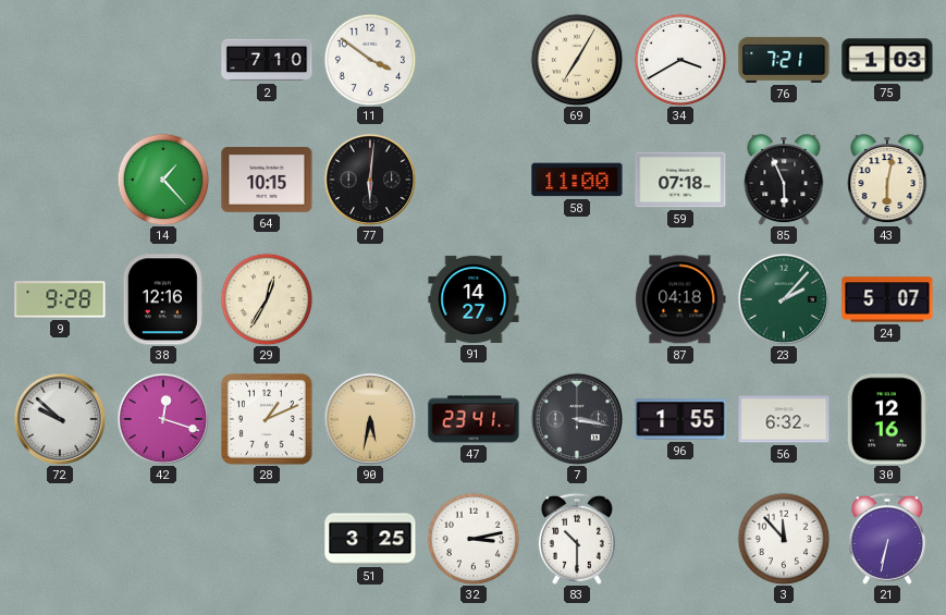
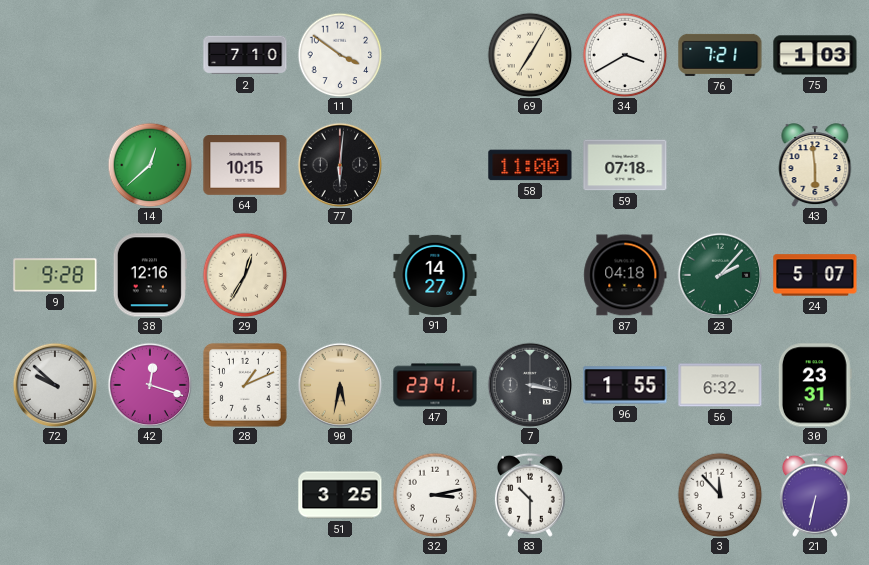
14: 1:23 -> 12:38 (150, 165)
85: 5:56 -> none (784, 180)
43: 6:02 -> 5:59 (815, 165)
30: 12:16 -> 23:31 (815, 385)
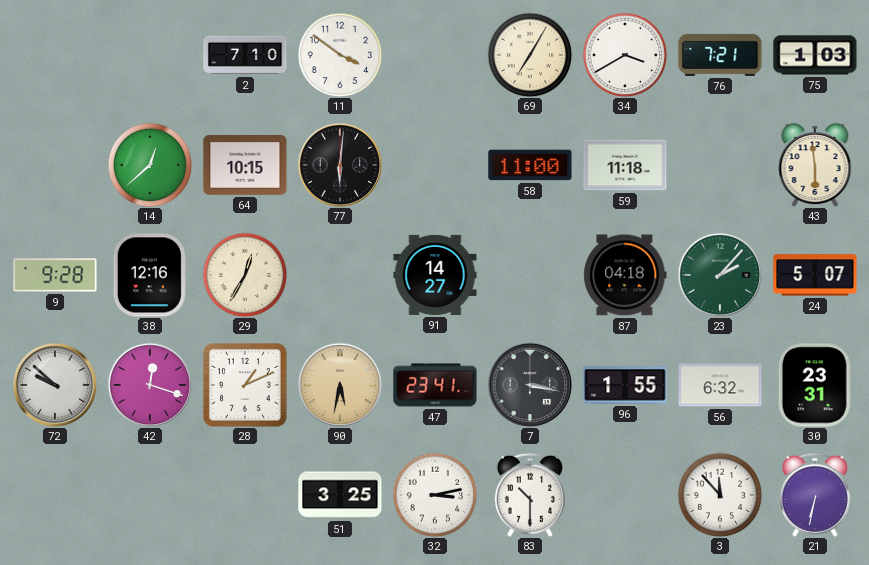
59: 07:18 -> 11:18 (625, 165)
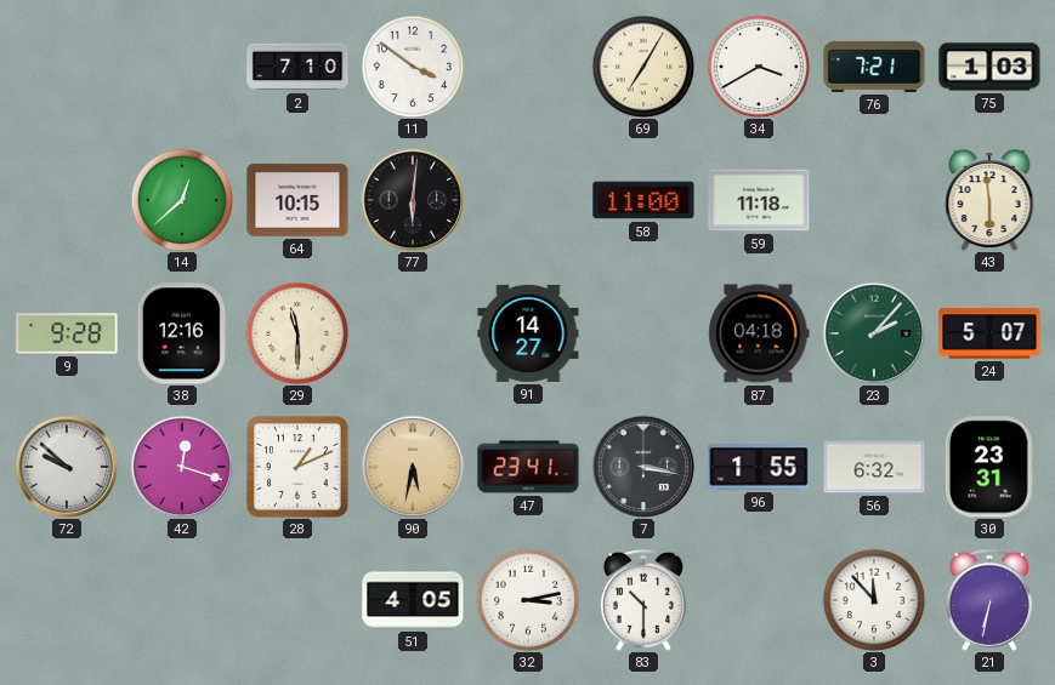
29: 12:35 -> 11:30 (297, 333)
51: 3:25 -> 4:05 (413, 600)
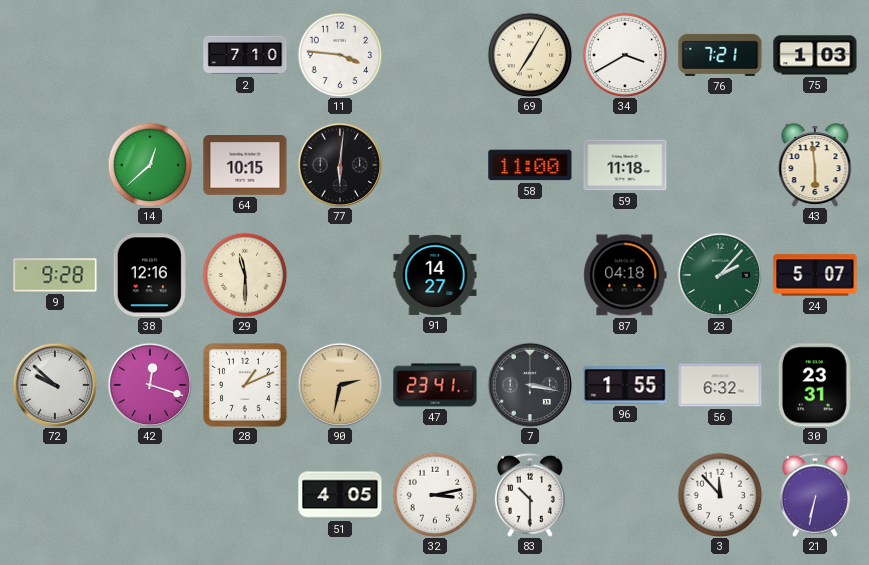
11: 3:51 -> 3:46 (340, 55)
90: 5:32 -> 2:32 (340, 385)
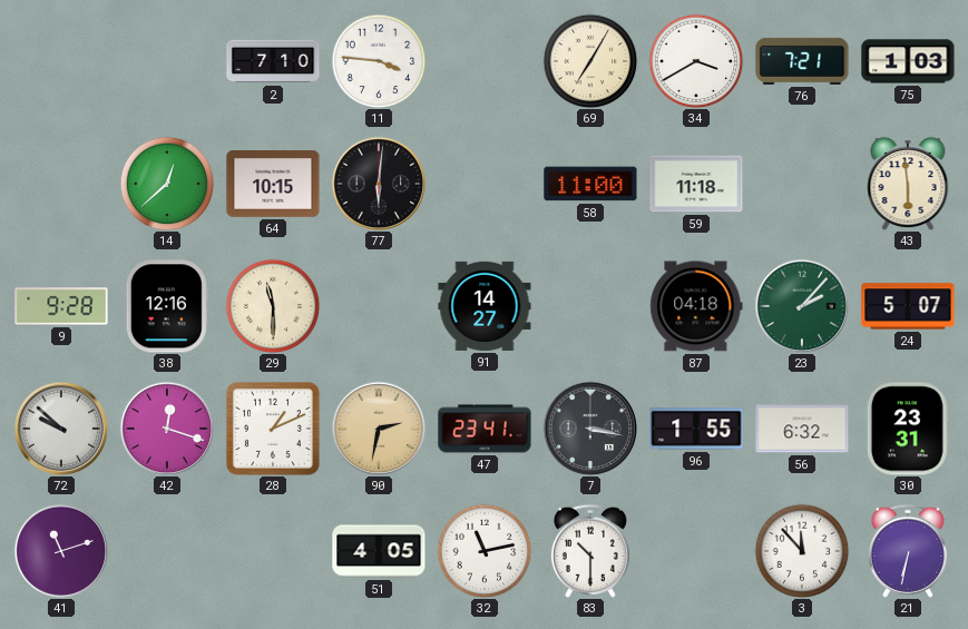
41: none -> 11:12 (61, 551)
32: 3:13 -> 11:13 (485, 551)
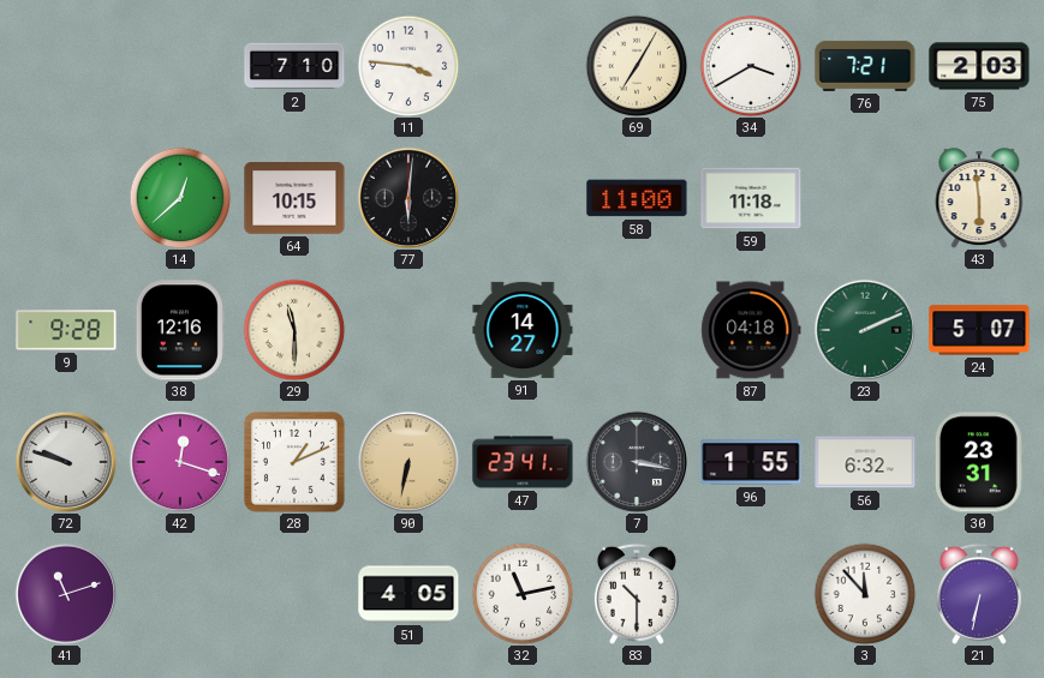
75: 1:03 -> 2:03 (979, 66)
23: 2:07 -> 2:11 (865, 330)
72: 9:52 -> 9:48 (66, 462)
90: 2:32 -> 6:32 (408, 462)
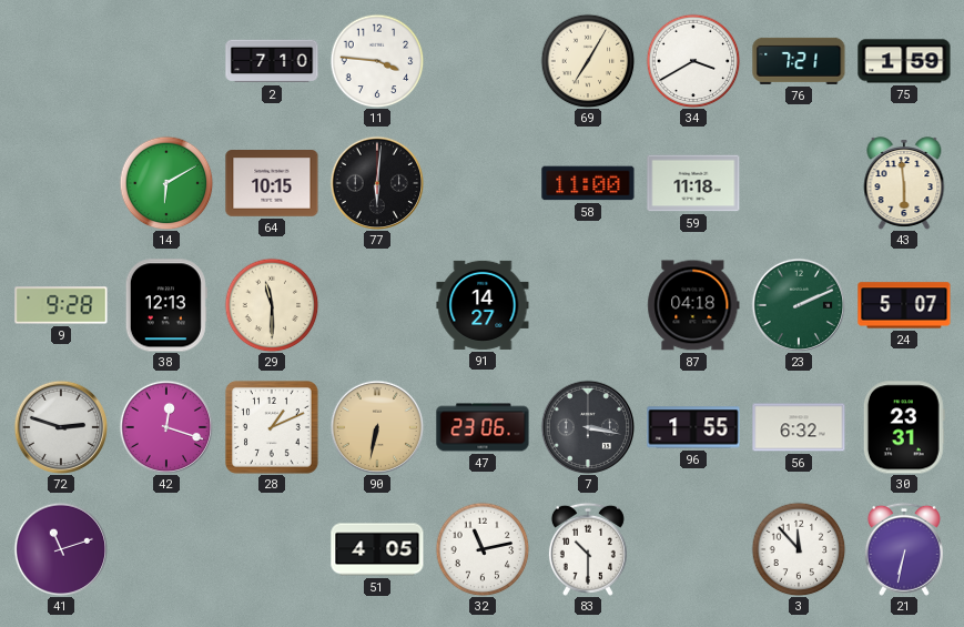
75: 2:03 -> 1:59 (904, 61)
14: 12:38 -> 6:10 (166, 183)
38: 12:16 -> 12:13 (166, 305)
72: 9:48 -> 2:48 (61, 427)
47: 23:41 -> 23:06 (483, 427)
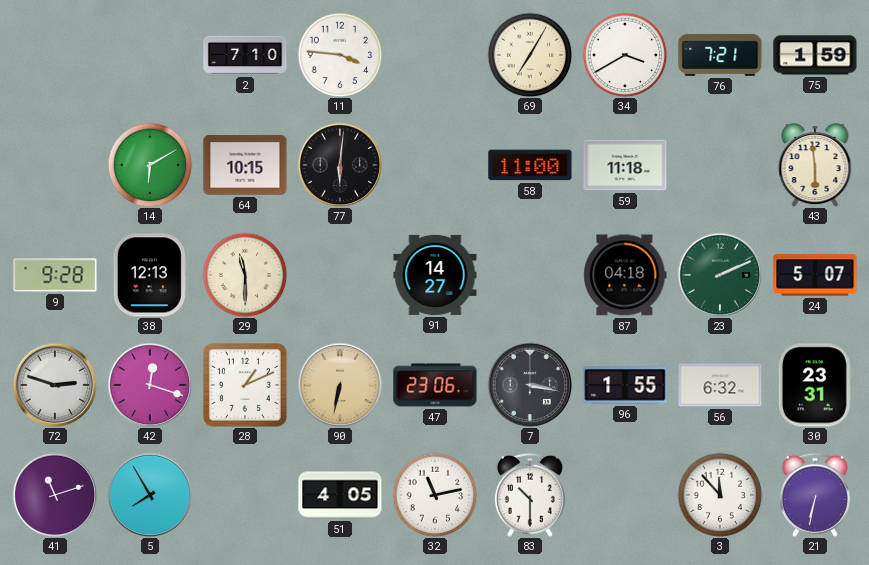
5: none -> 7:55 (150, 495)
